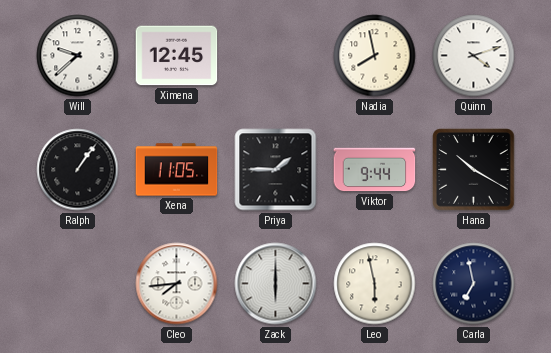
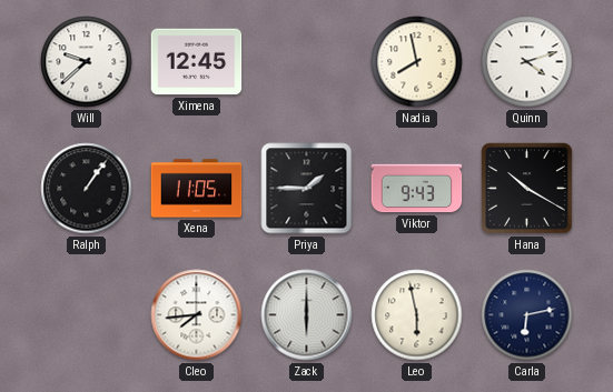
Viktor: 9:44 -> 9:43 (417, 189)
Carla: 6:58 -> 6:13 (527, 315)
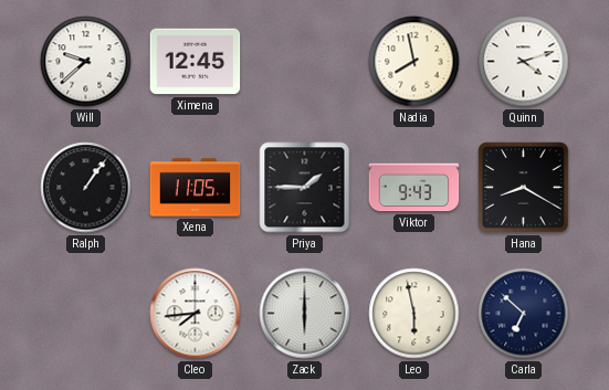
Hana: 10:20 -> 8:20 (524, 188)
Carla: 6:13 -> 6:52 (524, 314)
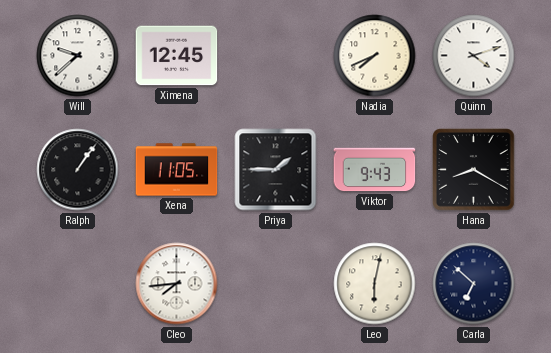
Nadia: 7:58 -> 7:41 (375, 56)
Zack: 6:00 -> none (305, 314)
Leo: 5:58 -> 6:02 (375, 284)
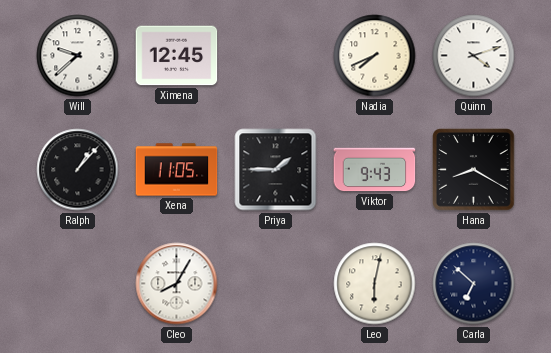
Ralph: 1:06 -> 1:07 (78, 170)
Cleo: 7:44 -> 8:05 (177, 284)
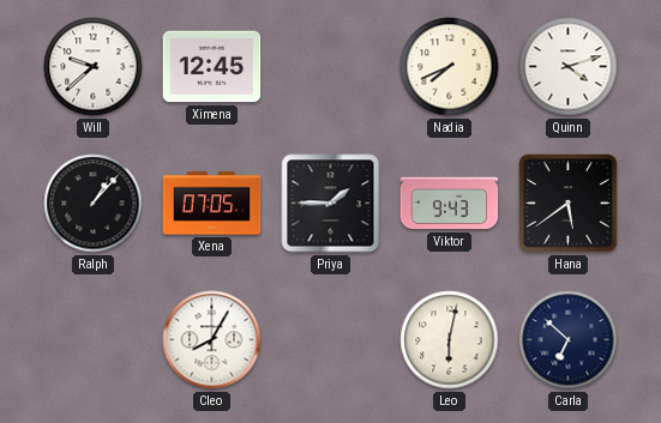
Xena: 11:05 -> 07:05 (212, 204)
Hana: 8:20 -> 5:39 (569, 204)
